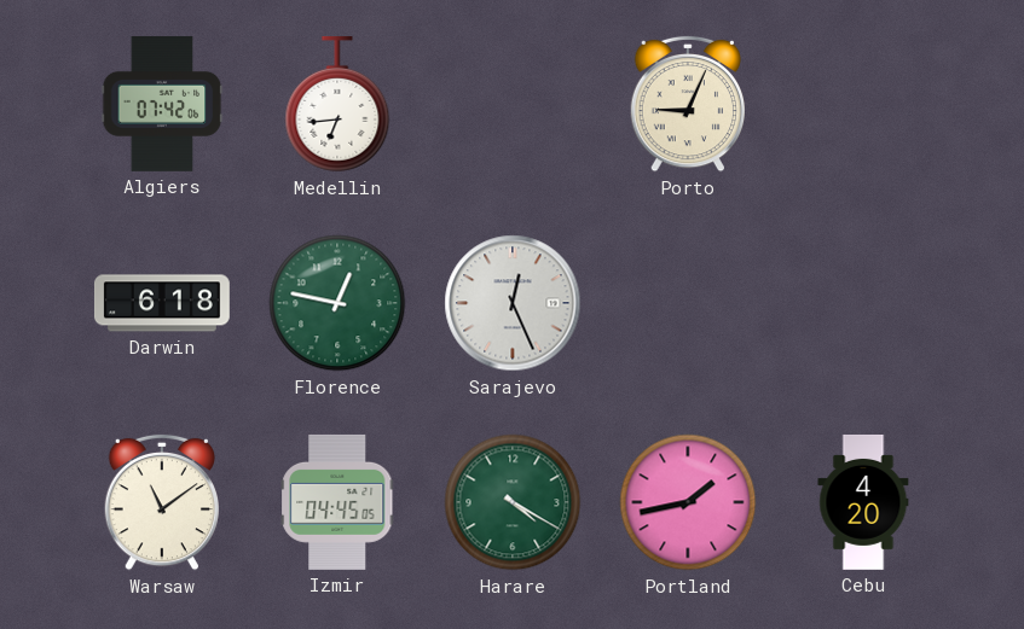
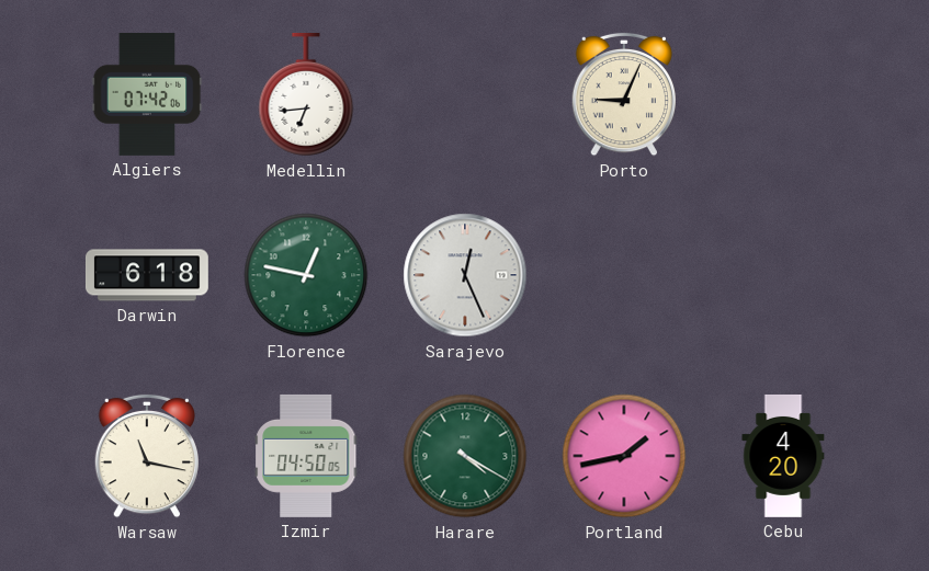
Warsaw: 11:09 -> 11:17 (147, 456)
Izmir: 04:45 -> 04:50 (306, 456)
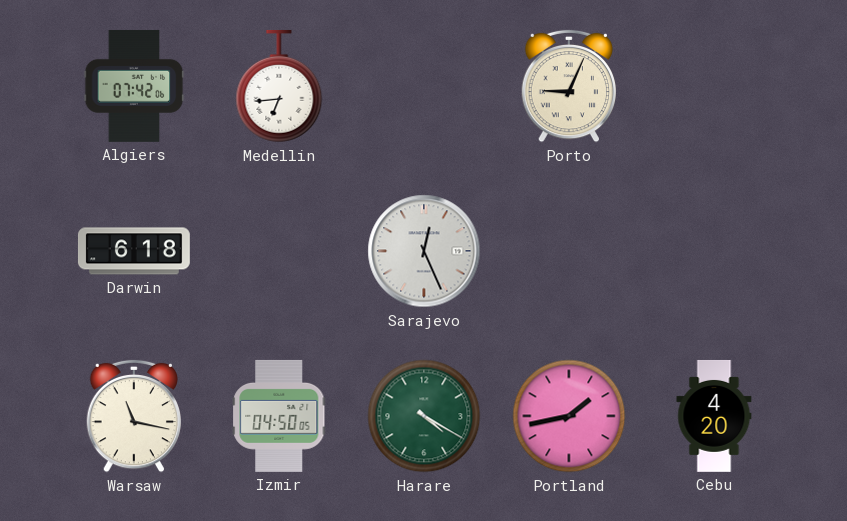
Florence: 12:47 -> none (306, 275)
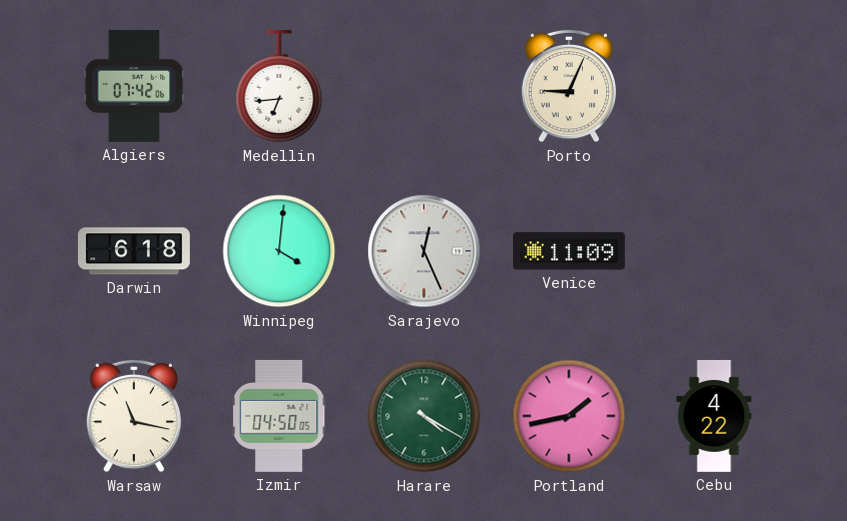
Winnipeg: none -> 4:01 (279, 251)
Venice: none -> 11:09 (569, 251)
Cebu: 4:20 -> 4:22 (714, 416)
